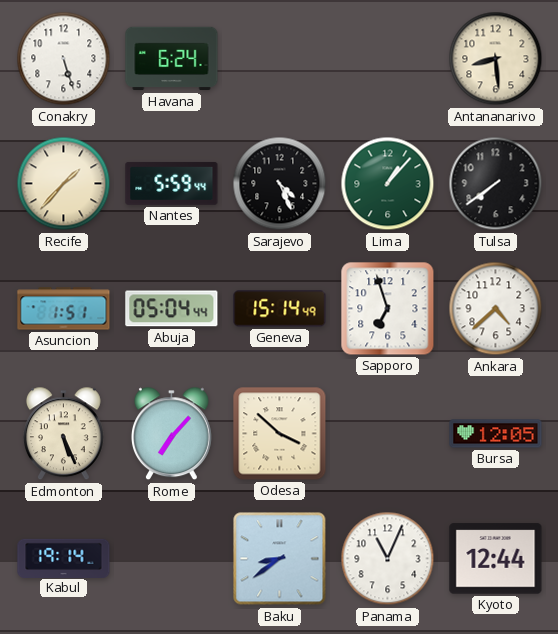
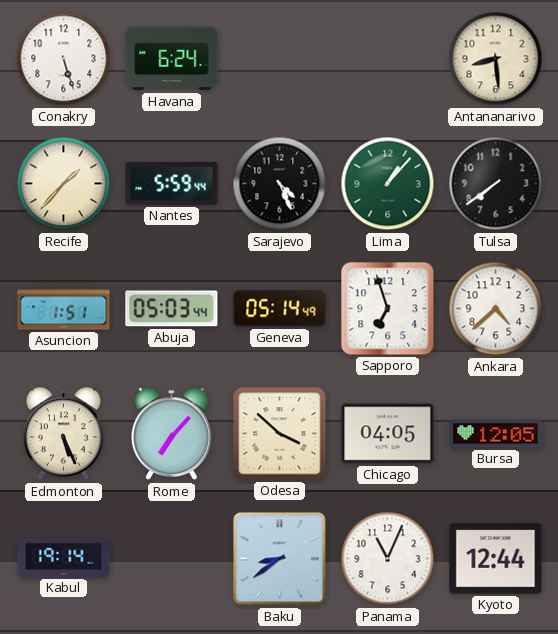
Abuja: 05:04 -> 05:03 (172, 309)
Geneva: 15:14 -> 05:14 (280, 309)
Chicago: none -> 04:05 (388, 434)
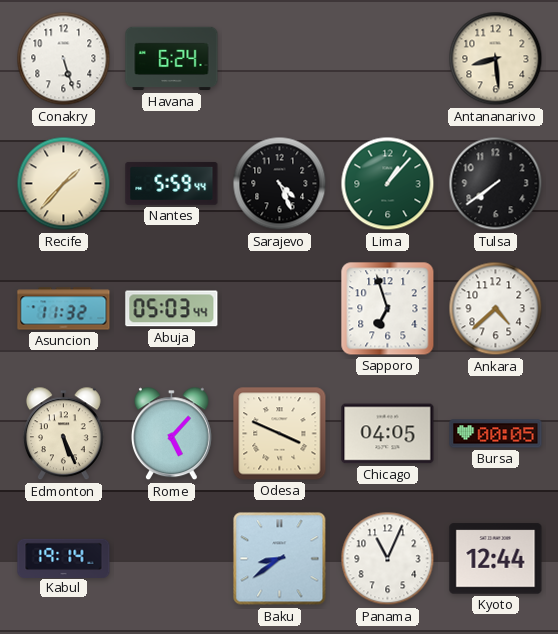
Asuncion: 1:51 -> 11:32 (64, 309)
Geneva: 05:14 -> none (280, 309)
Rome: 7:07 -> 5:07 (171, 434)
Odesa: 3:52 -> 3:49 (280, 434)
Bursa: 12:05 -> 00:05 (496, 434)
